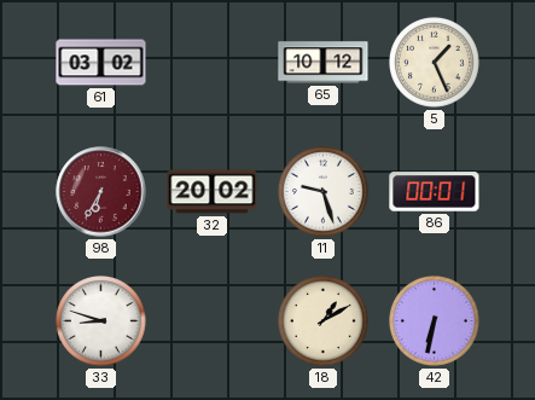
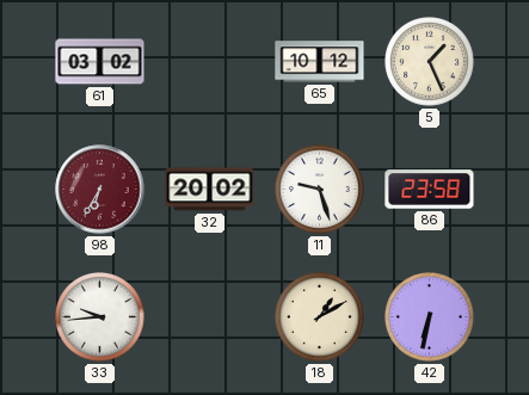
86: 00:01 -> 23:58 (430, 190)
33: 8:48 -> 9:44 (100, 317)
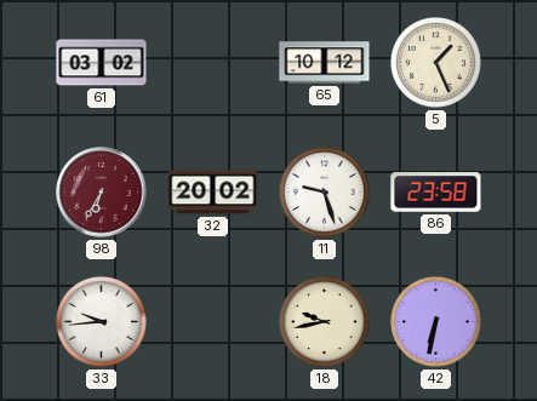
18: 1:10 -> 9:43 (325, 322)
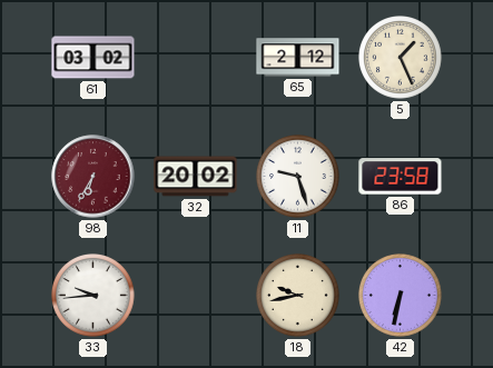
65: 10:12 -> 2:12 (298, 58)
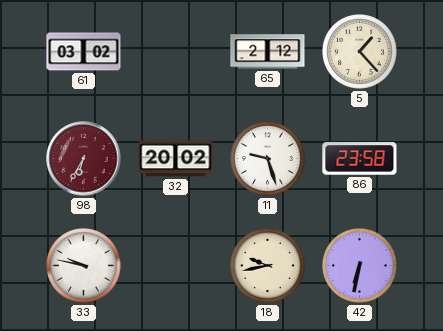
5: 1:26 -> 1:23 (360, 52)
33: 9:44 -> 9:47 (84, 266)
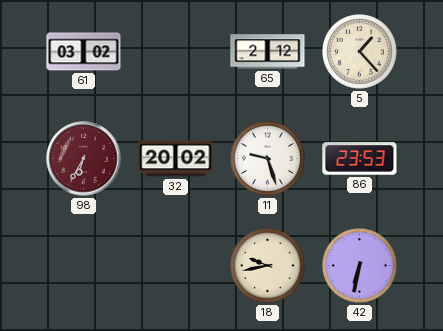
86: 23:58 -> 23:53 (360, 159)
33: 9:47 -> none (84, 266)
